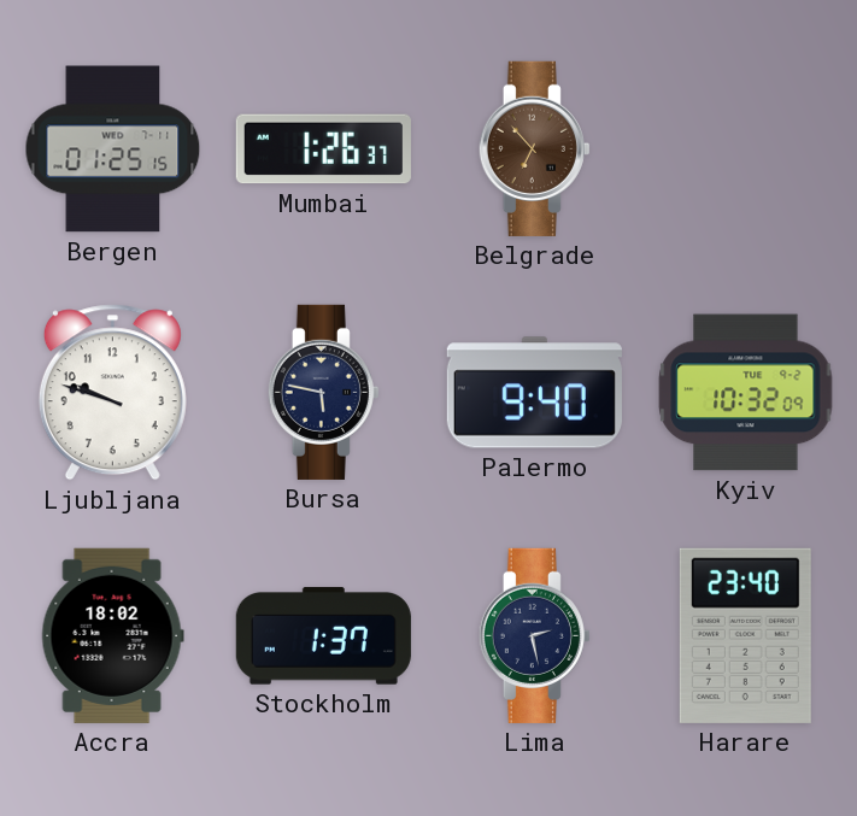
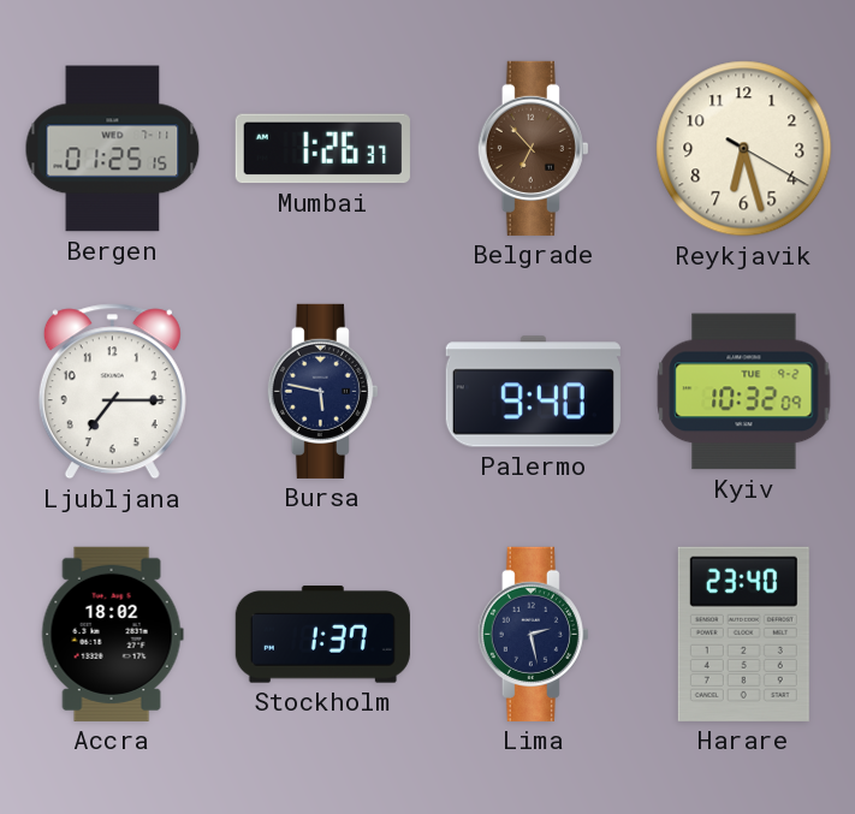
Reykjavik: none -> 6:27 (744, 149)
Ljubljana: 9:48 -> 7:15 (112, 392)
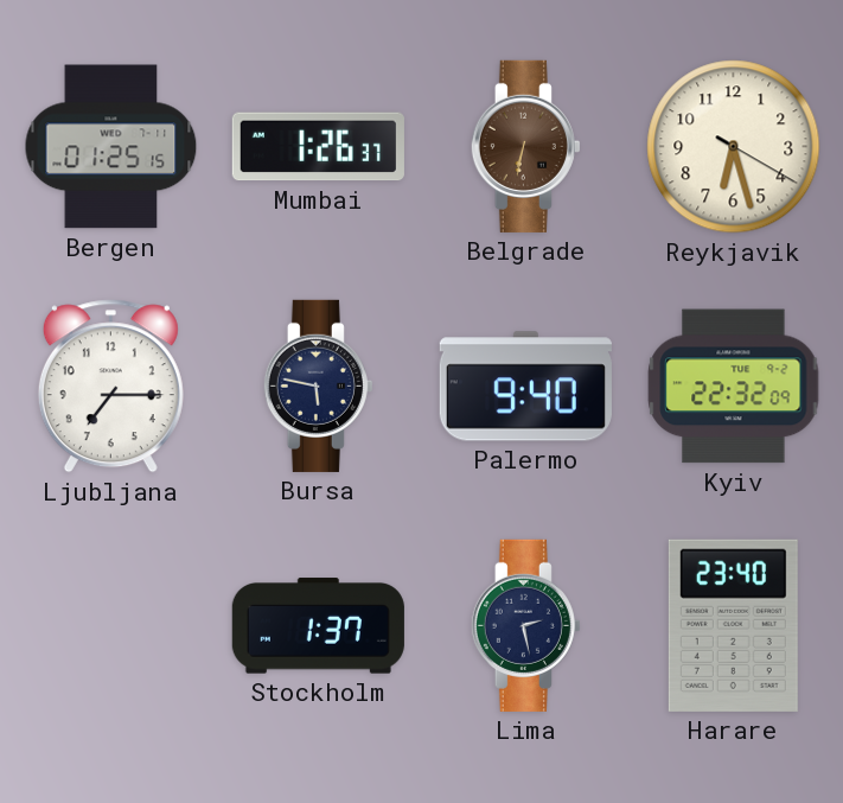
Belgrade: 6:53 -> 6:32 (525, 146)
Kyiv: 10:32 -> 22:32 (734, 387)
Accra: 18:02 -> none (112, 634)
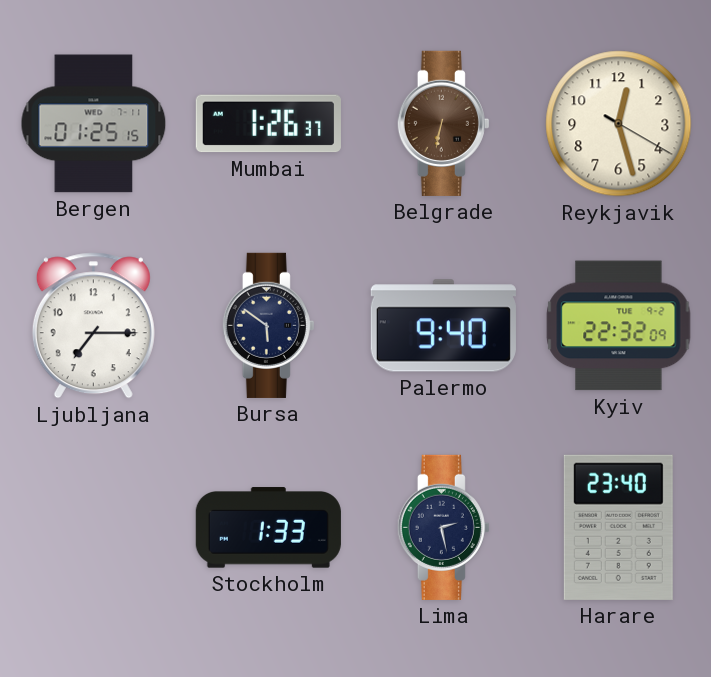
Reykjavik: 6:27 -> 12:27 (619, 124)
Bursa: 5:47 -> 5:51 (268, 325)
Stockholm: 1:37 -> 1:33 (268, 528)
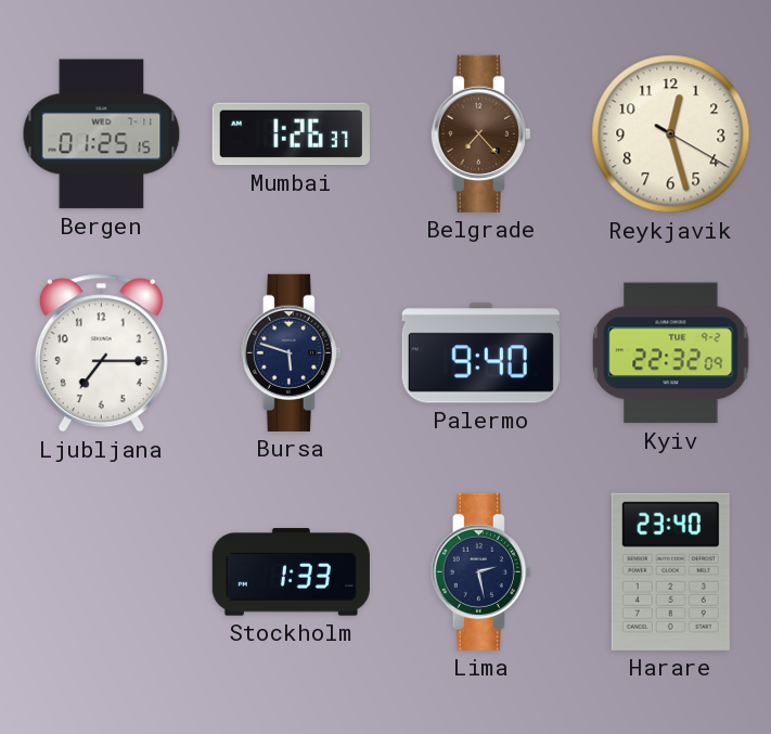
Belgrade: 6:32 -> 7:23 (480, 133)
Bursa: 5:51 -> 5:48 (291, 352)
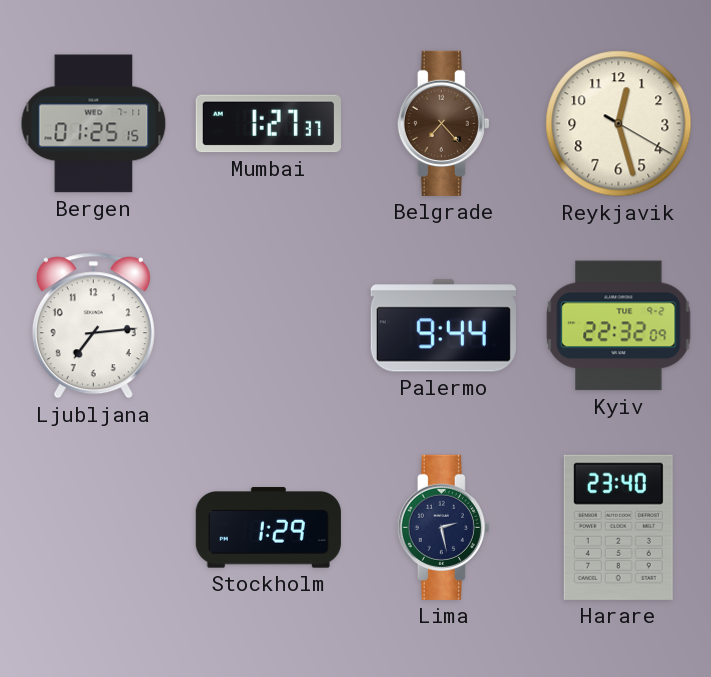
Mumbai: 1:26 -> 1:27 (268, 124)
Ljubljana: 7:15 -> 7:14 (93, 326)
Bursa: 5:48 -> none (291, 352)
Palermo: 9:40 -> 9:44 (443, 326)
Stockholm: 1:33 -> 1:29 (268, 528)
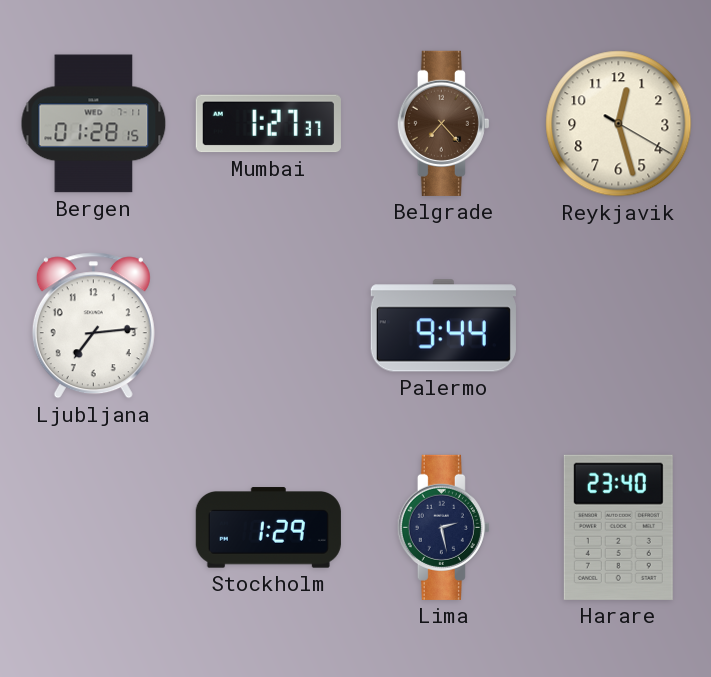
Bergen: 01:25 -> 01:28 (94, 124)
Kyiv: 22:32 -> none (619, 326)
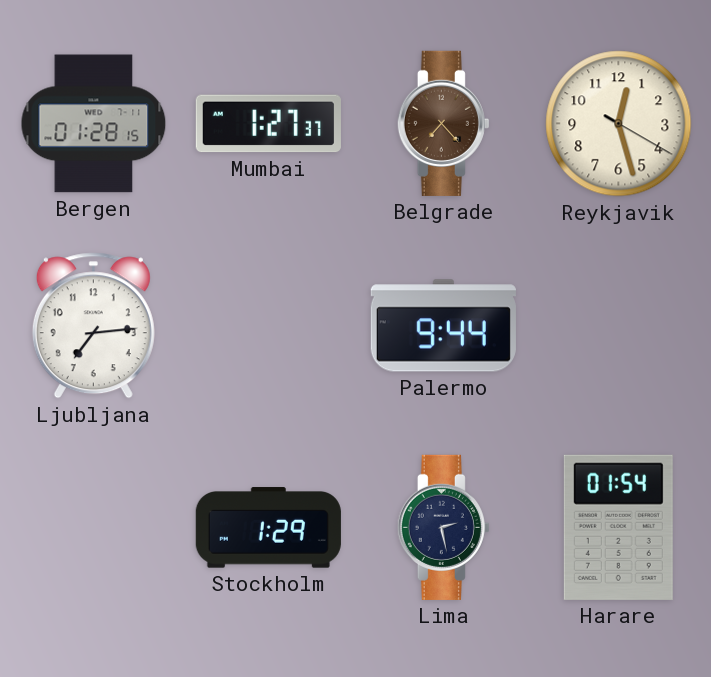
Harare: 23:40 -> 01:54 (618, 527)
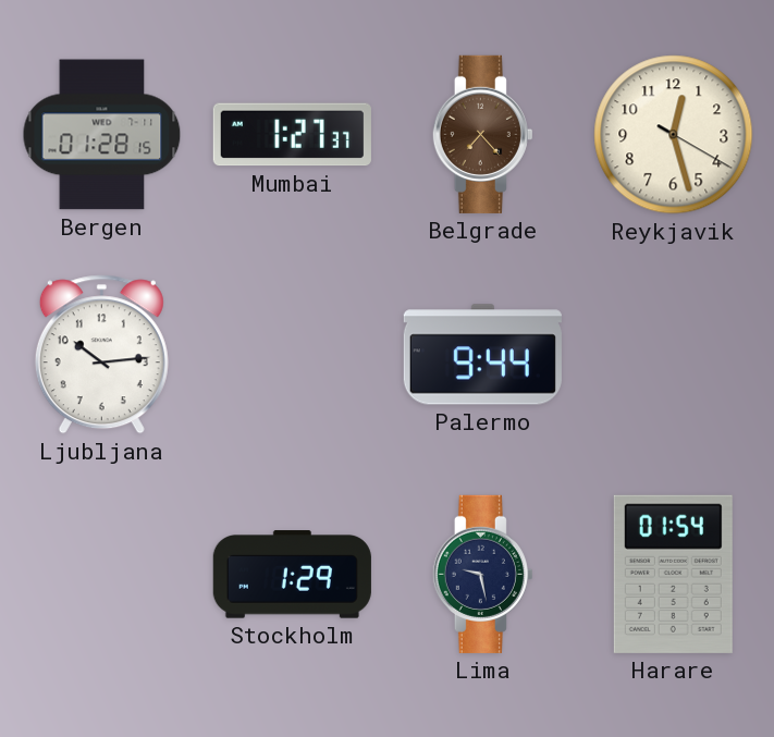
Ljubljana: 7:14 -> 10:14 (101, 355)
Lima: 2:28 -> 9:28 (482, 574)
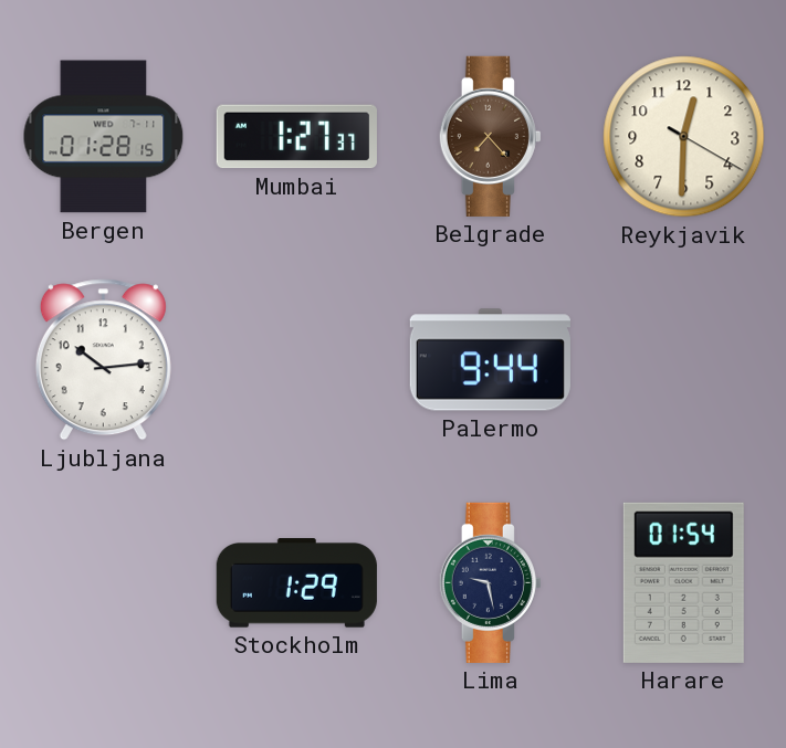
Reykjavik: 12:27 -> 12:30 (684, 137)
